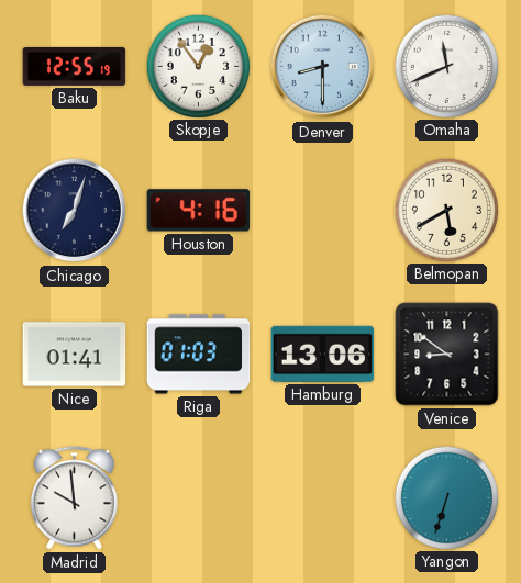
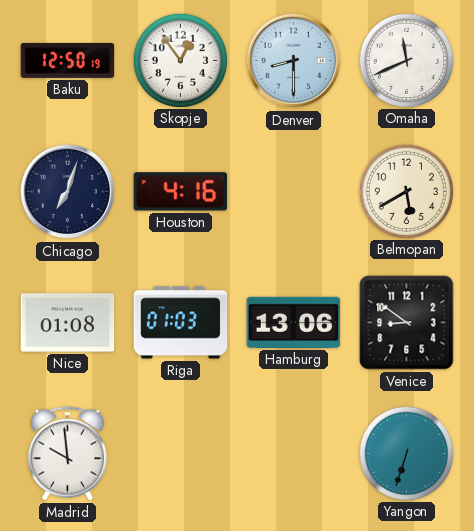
Baku: 12:55 -> 12:50 (68, 60)
Nice: 01:41 -> 01:08 (68, 323)
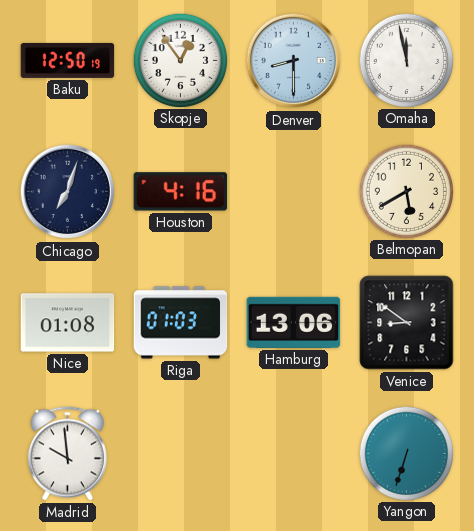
Omaha: 11:41 -> 11:58 (406, 60)
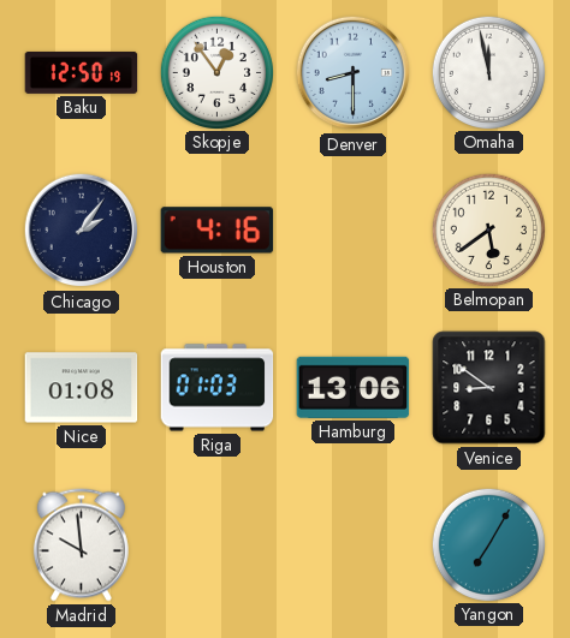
Chicago: 7:03 -> 2:06 (82, 231)
Belmopan: 5:40 -> 5:39 (488, 229)
Yangon: 6:33 -> 7:05 (488, 544)
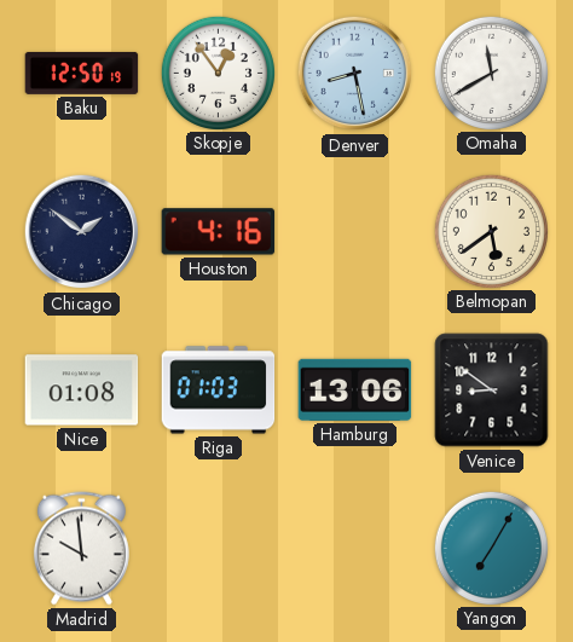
Denver: 8:30 -> 8:28 (355, 74)
Omaha: 11:58 -> 11:40 (491, 73)
Chicago: 2:06 -> 1:51 (82, 232)
